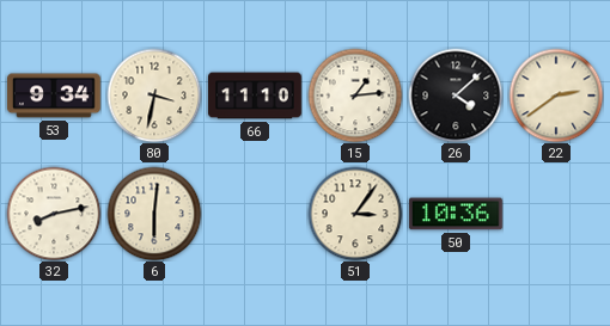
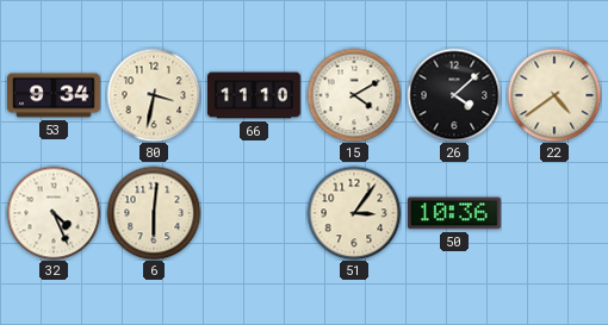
15: 1:14 -> 4:10 (354, 95)
22: 2:39 -> 4:39 (554, 95)
32: 8:13 -> 4:26 (54, 213)
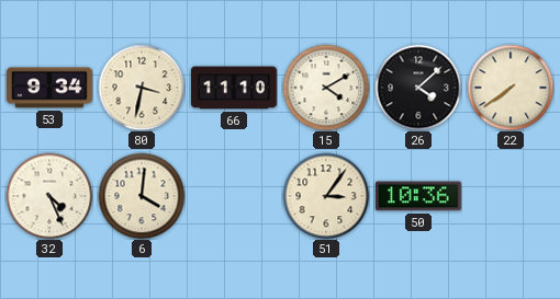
22: 4:39 -> 7:39 (511, 88)
6: 6:01 -> 4:01 (142, 196)
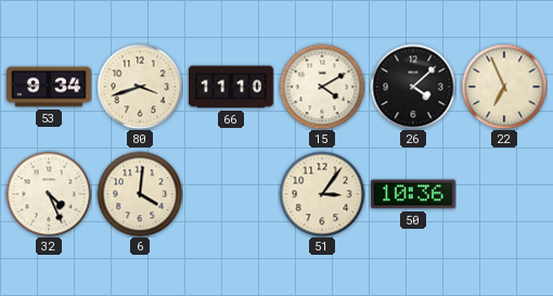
80: 3:32 -> 3:42 (140, 87)
22: 7:39 -> 6:56 (504, 87)
